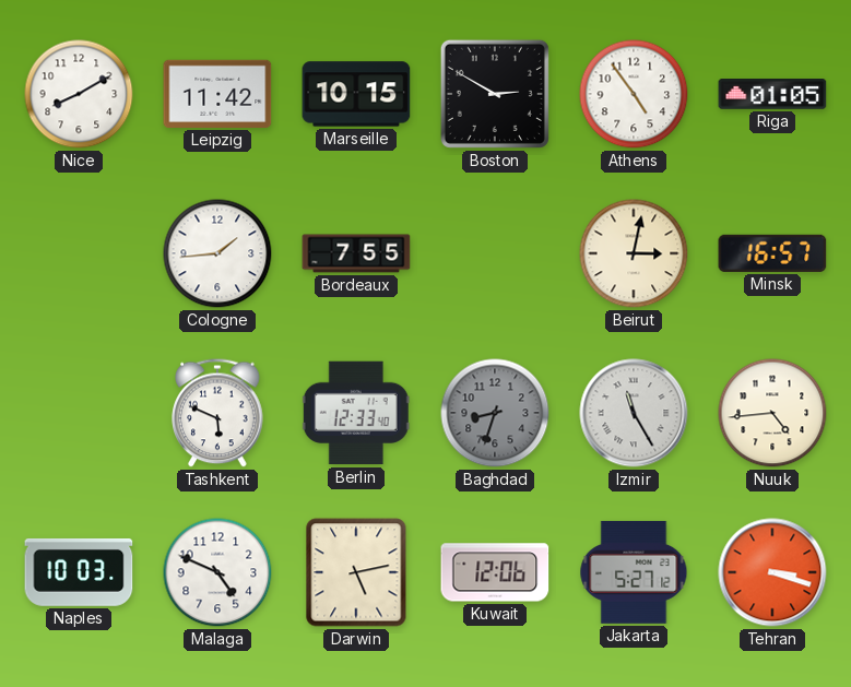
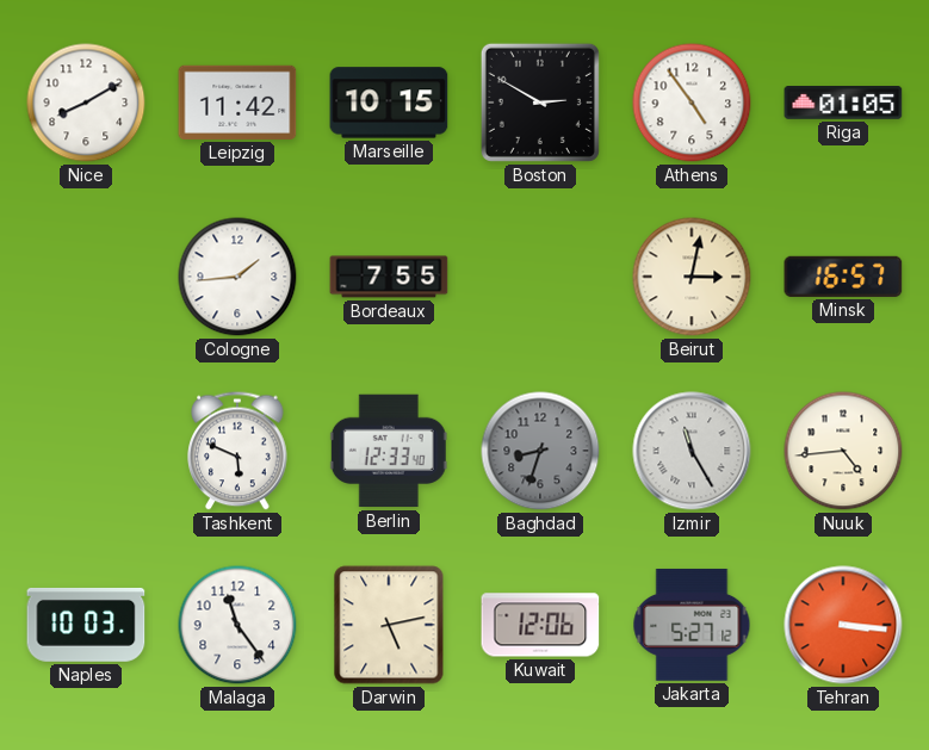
Malaga: 4:49 -> 11:24 (237, 625)
Tehran: 3:18 -> 3:16 (843, 625)
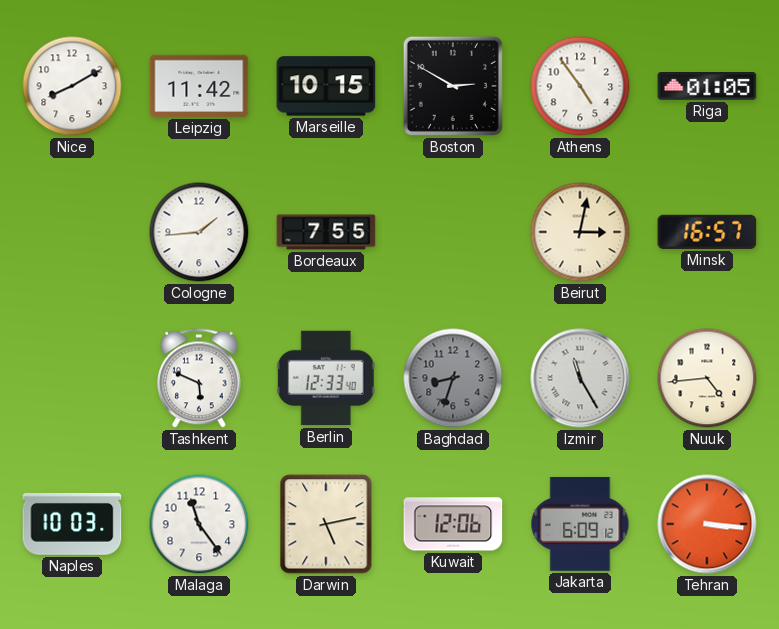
Jakarta: 5:27 -> 6:09 (580, 524)
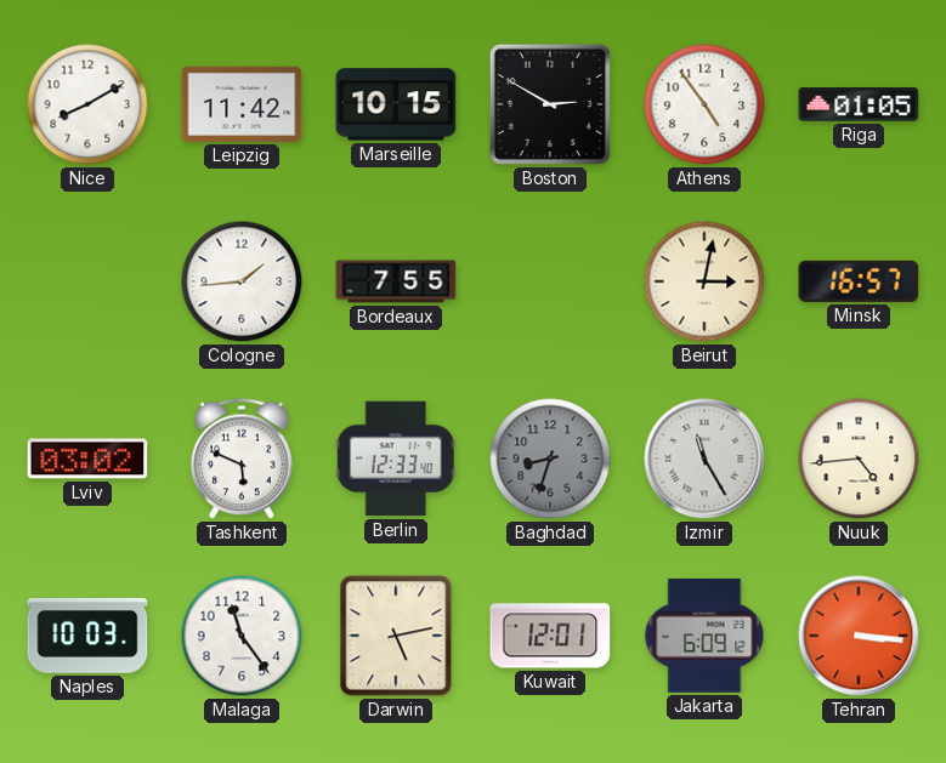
Lviv: none -> 03:02 (87, 459)
Kuwait: 12:06 -> 12:01 (550, 636)
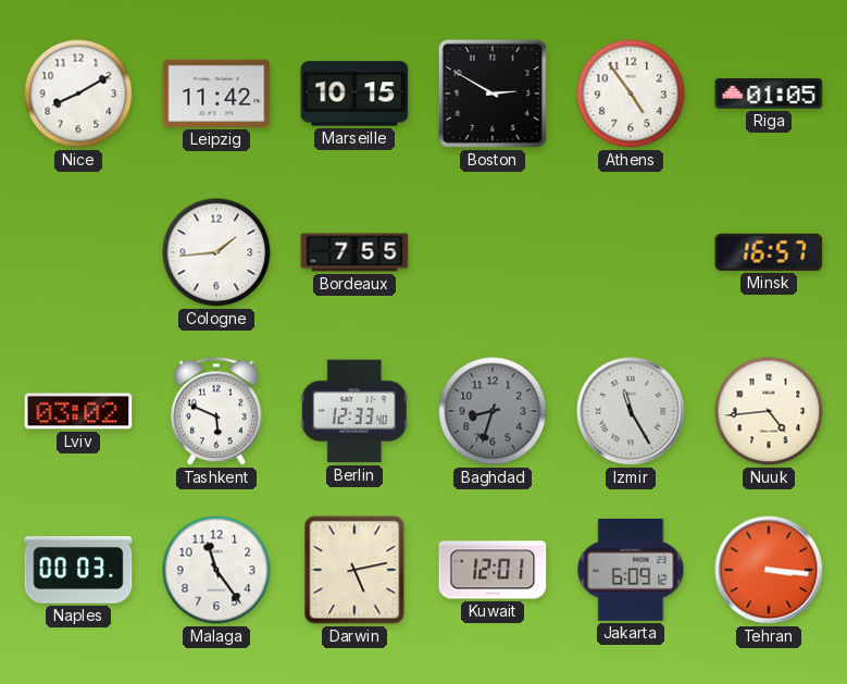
Beirut: 3:02 -> none (704, 281)
Naples: 10:03 -> 00:03 (78, 570)
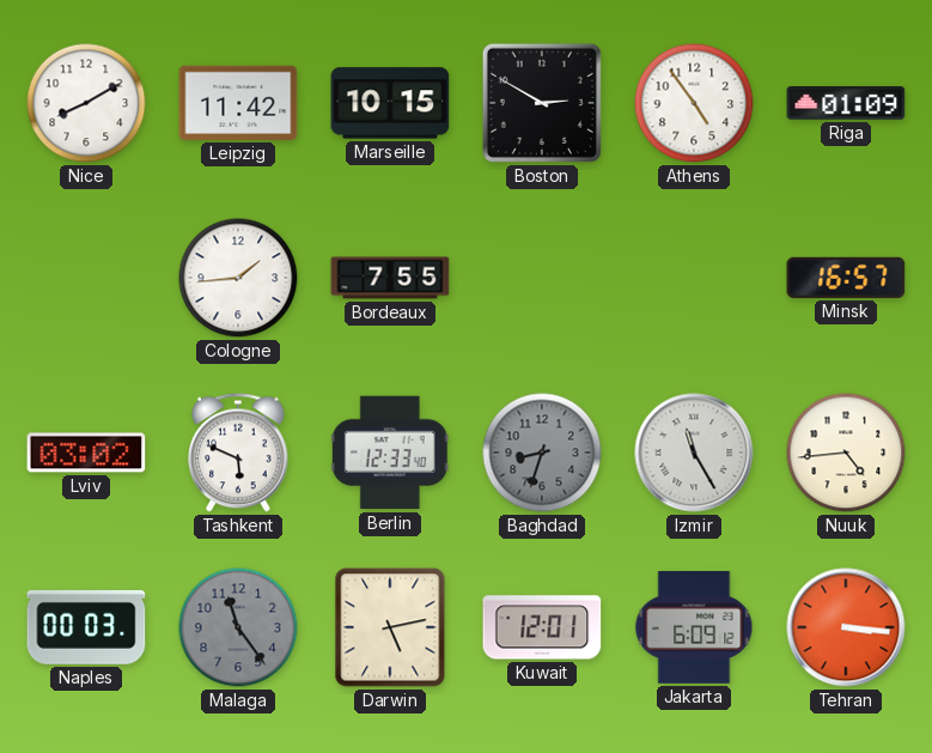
Riga: 01:05 -> 01:09 (846, 104)
Malaga dial: white -> grey (238, 627)
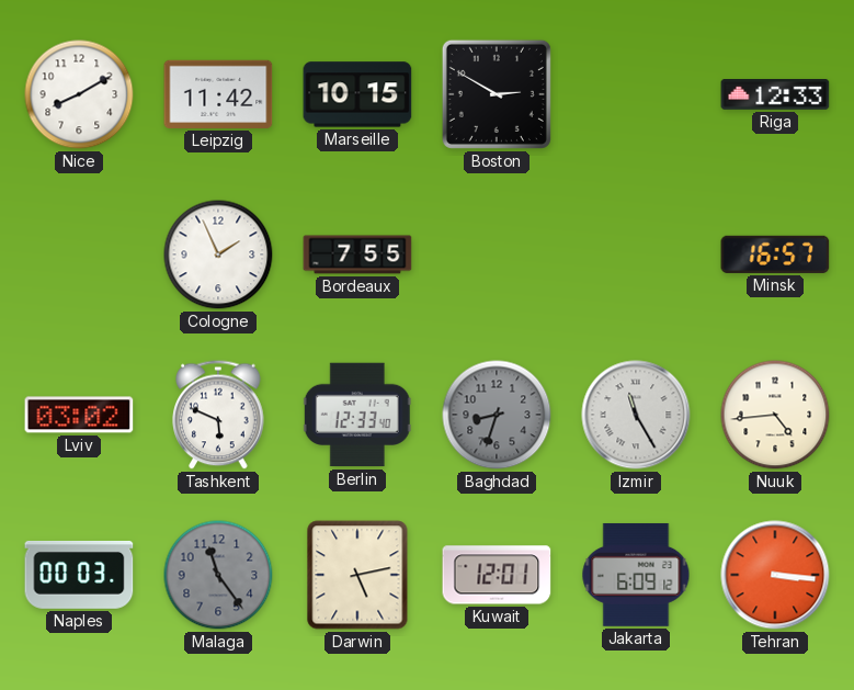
Athens: 4:54 -> none (694, 103)
Riga: 01:09 -> 12:33 (775, 95)
Cologne: 1:44 -> 1:56 (218, 254)
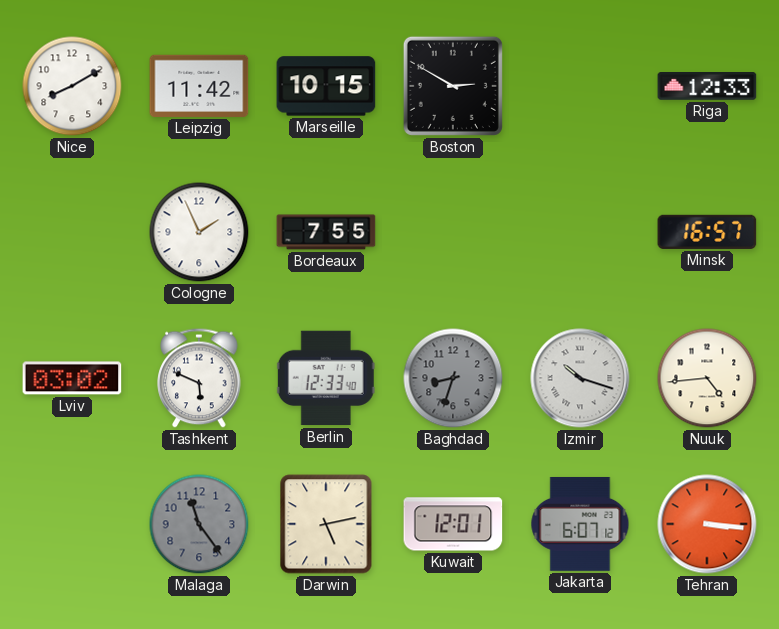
Izmir: 11:25 -> 10:18 (580, 378)
Naples: 00:03 -> none (79, 575)
Jakarta: 6:09 -> 6:07 (580, 524)
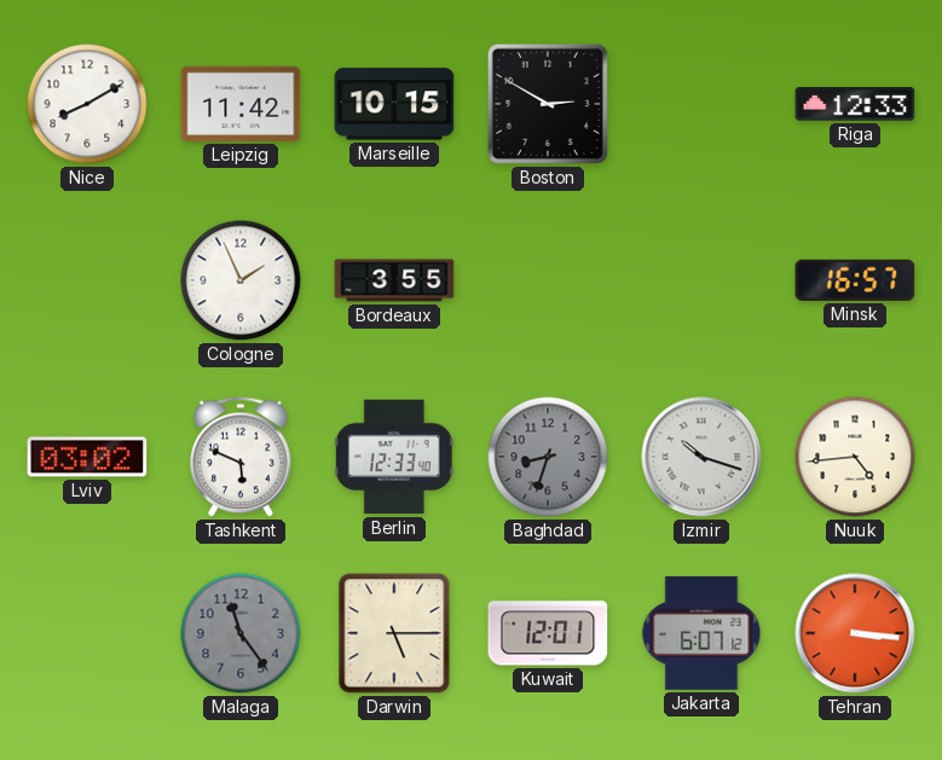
Bordeaux: 7:55 -> 3:55 (394, 280)
Darwin: 5:13 -> 5:15 (394, 633)
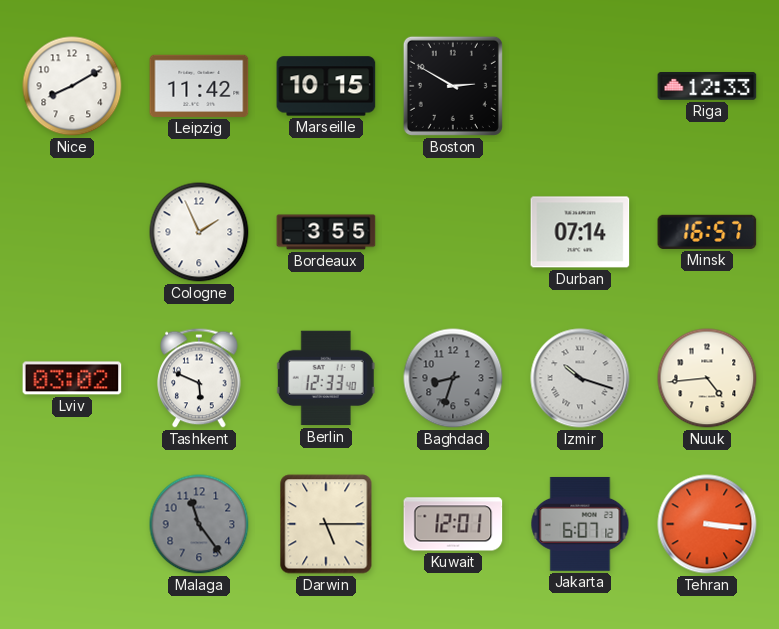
Durban: none -> 07:14 (580, 232)
